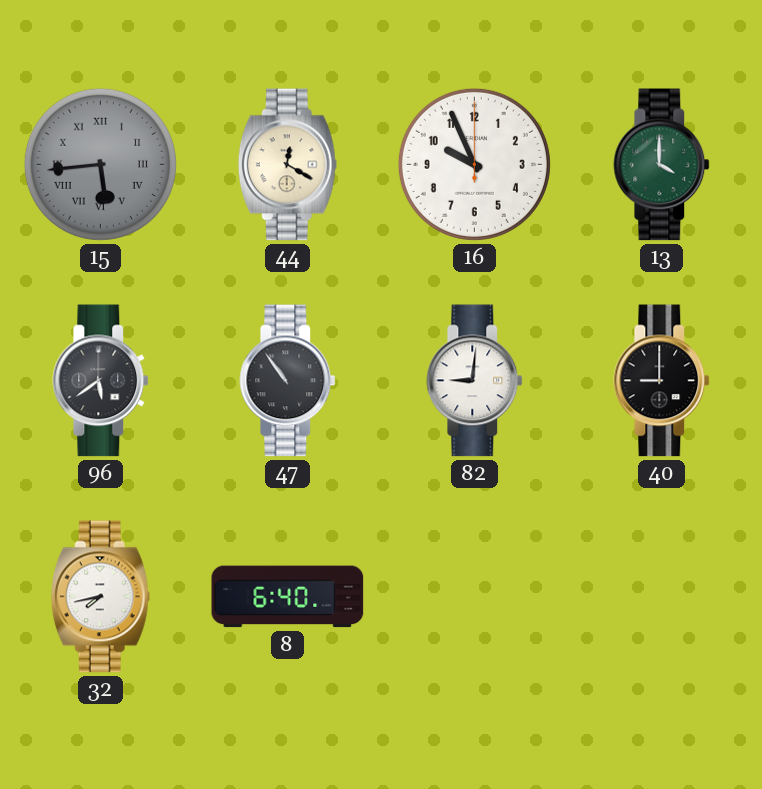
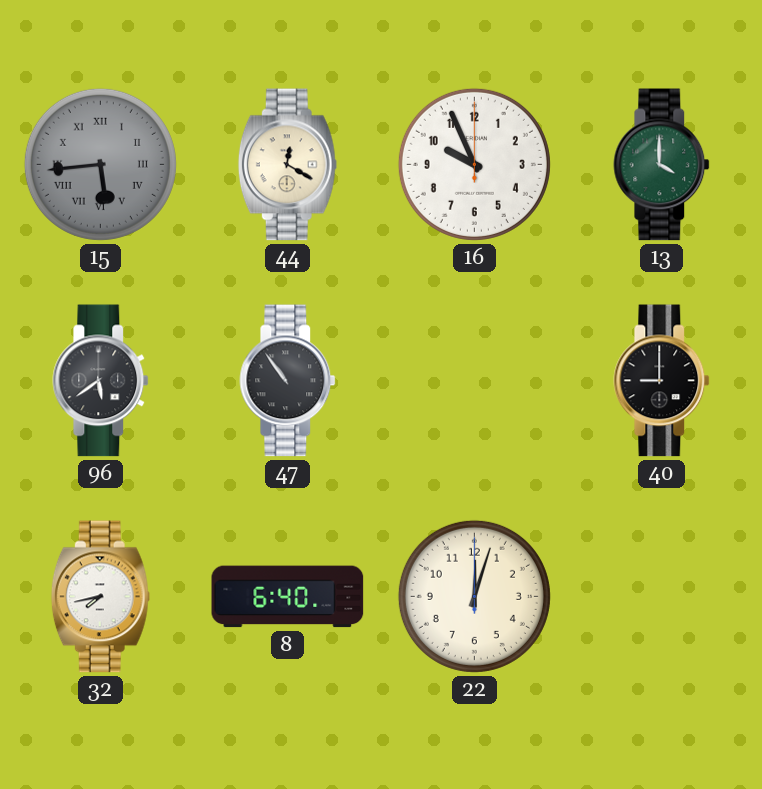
82: 9:01 -> none (475, 381)
22: none -> 12:03 (474, 596)
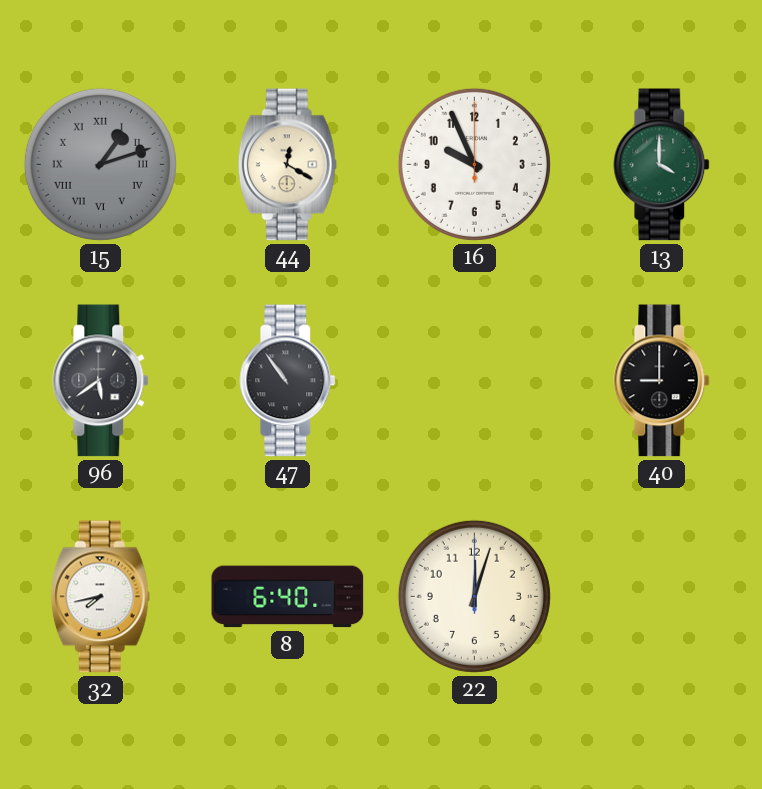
15: 5:44 -> 1:12 (100, 164)
